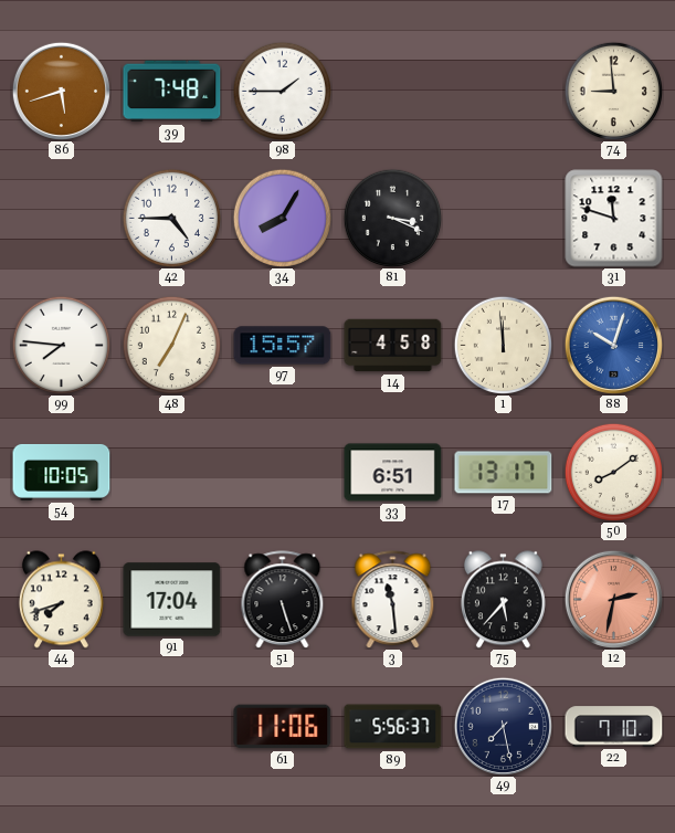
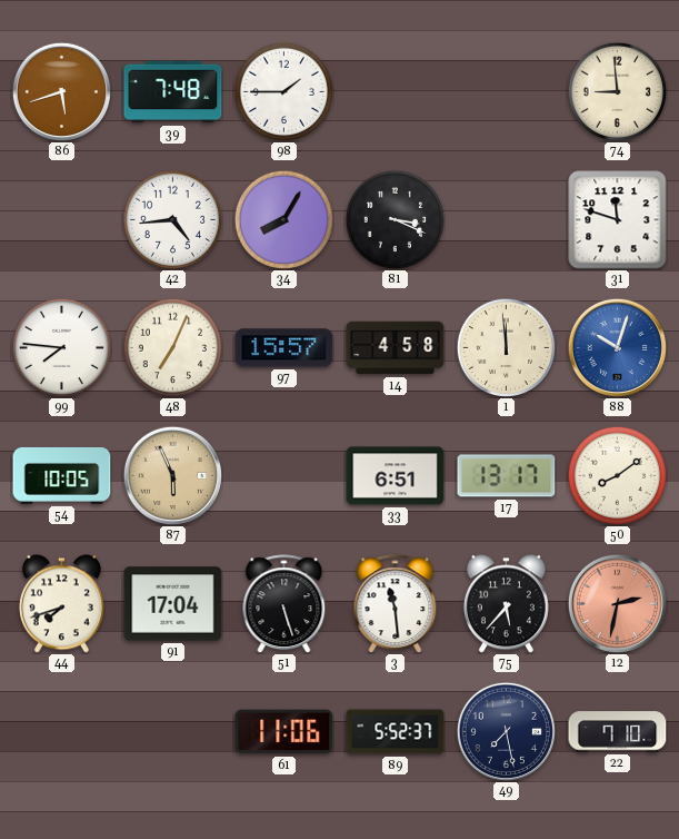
42: 4:45 -> 4:44 (172, 219)
87: none -> 5:56 (172, 475)
89: 5:56 -> 5:52 (396, 732)
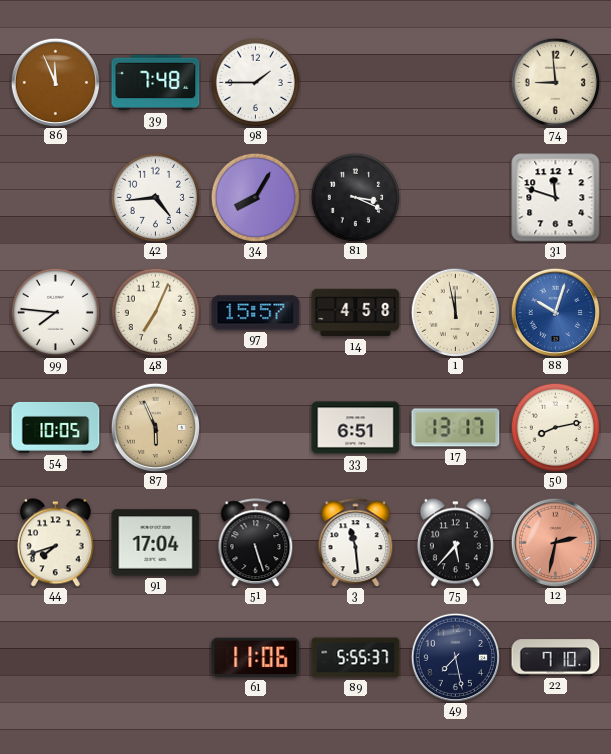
86: 5:42 -> 11:56 (55, 82)
1: 11:59 -> 11:58 (455, 312)
50: 8:09 -> 8:13 (555, 427)
89: 5:52 -> 5:55 (356, 658)
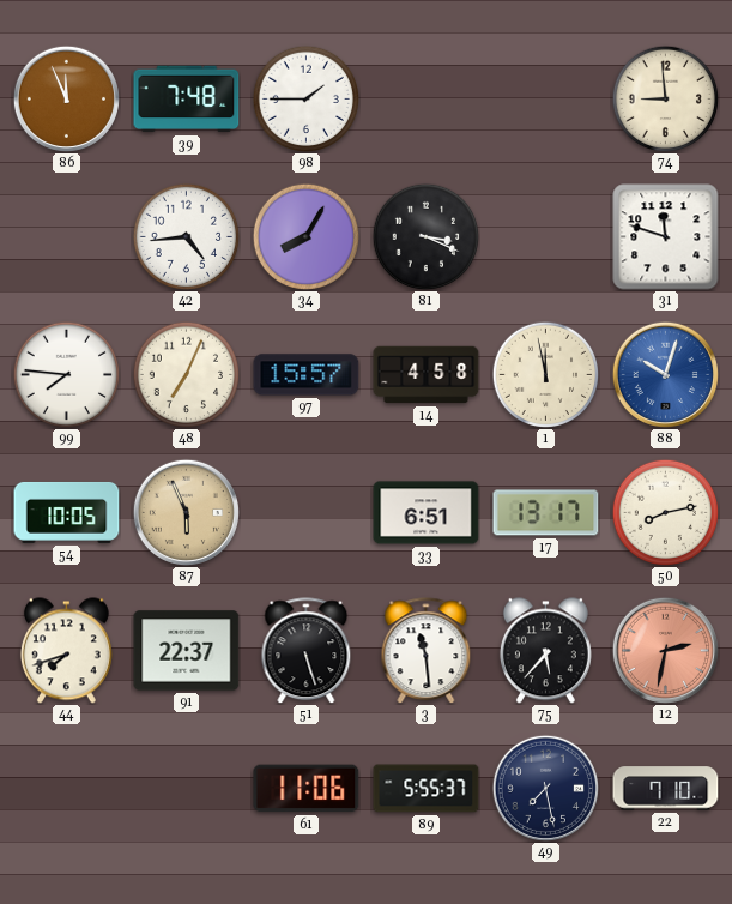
91: 17:04 -> 22:37 (187, 651)
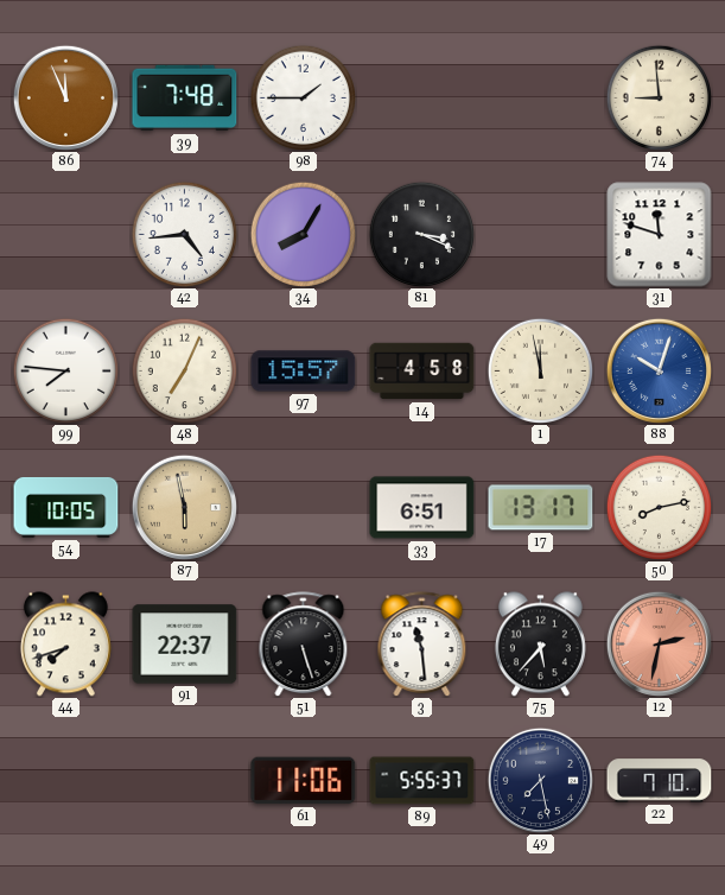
87: 5:56 -> 5:58 (184, 507)
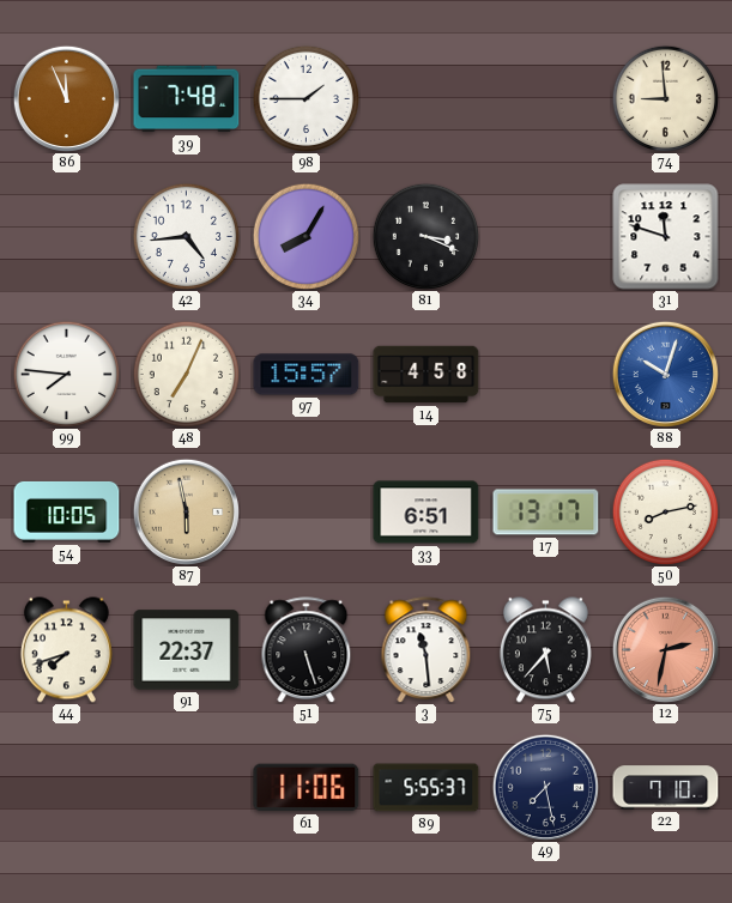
1: 11:58 -> none (540, 370)
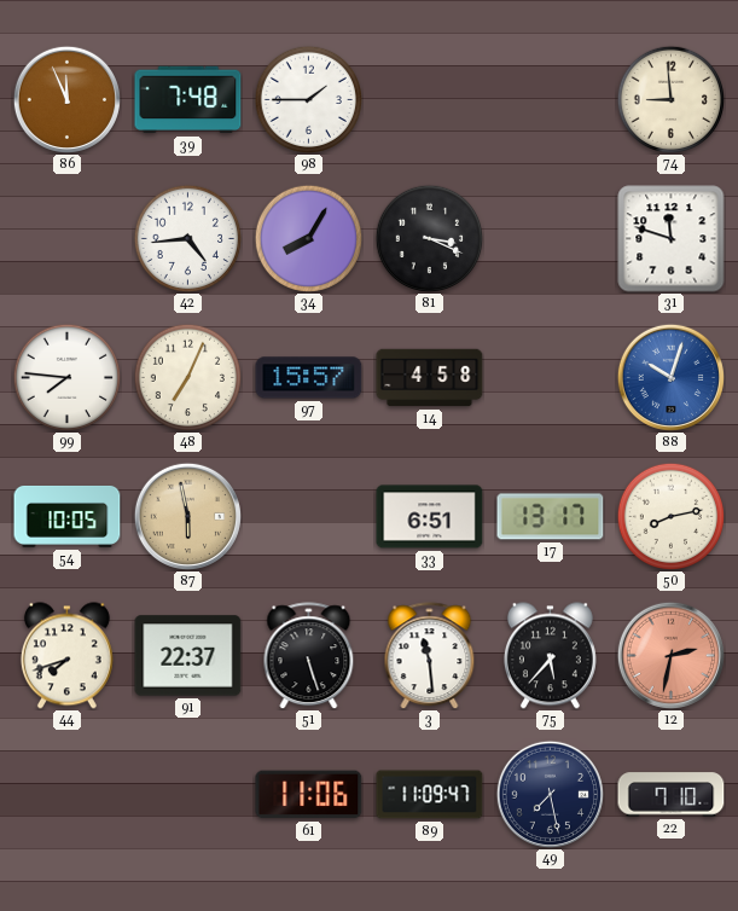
89: 5:55 -> 11:09 (430, 795)
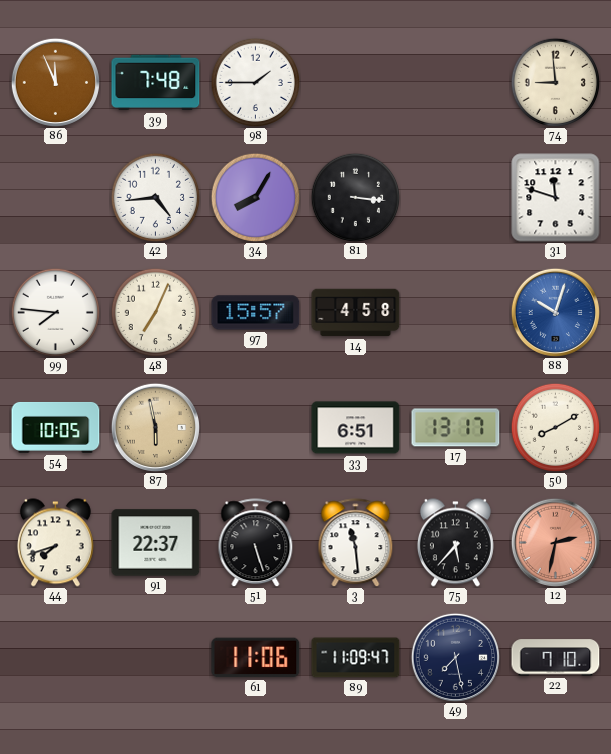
81: 3:19 -> 3:16 (355, 197)
50: 8:13 -> 8:10 (555, 427)
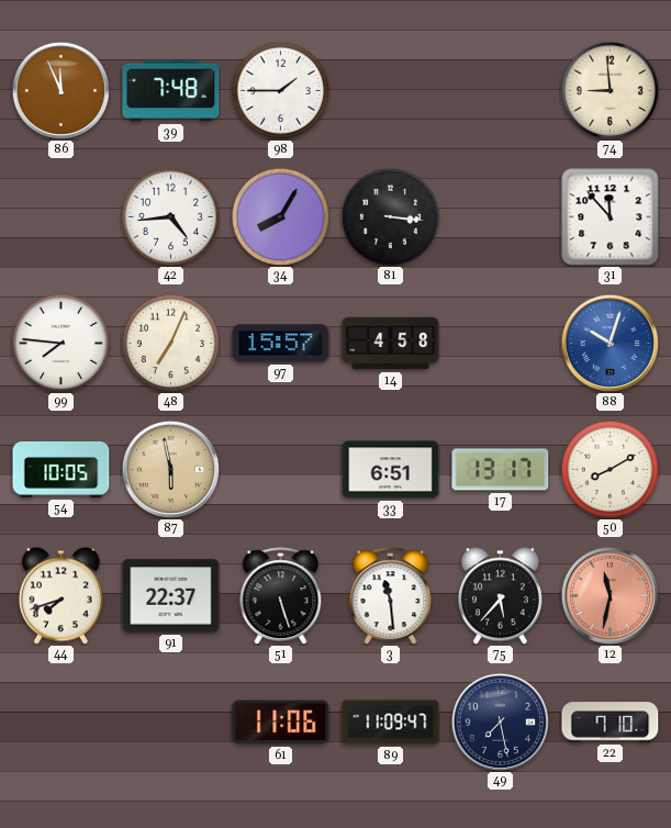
31: 11:48 -> 11:53 (611, 217)
12: 2:32 -> 11:32 (610, 595)
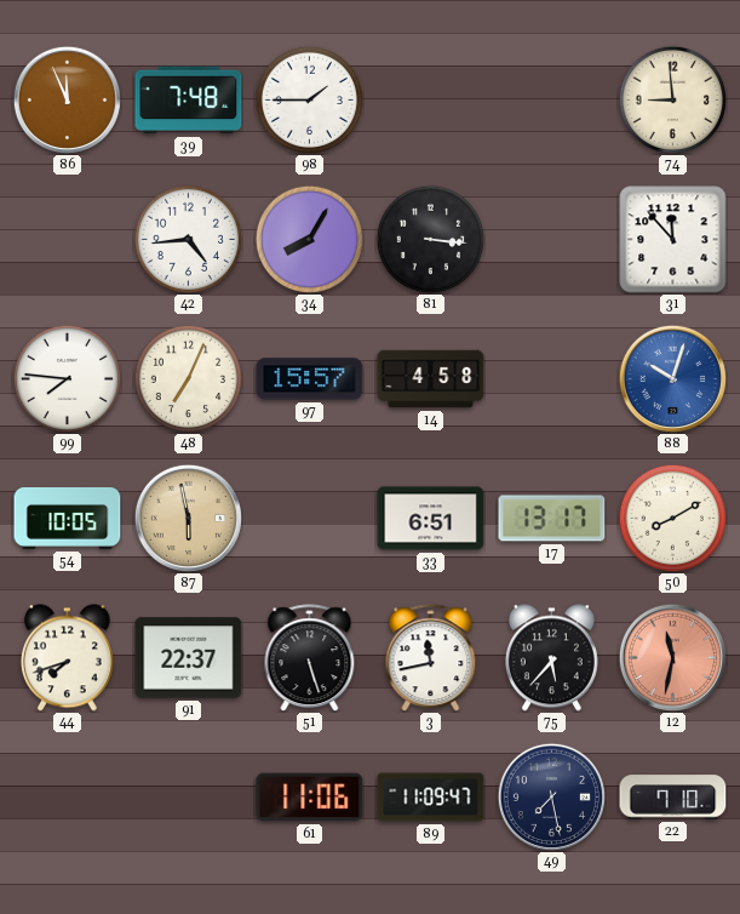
3: 11:29 -> 11:43 (431, 658)
